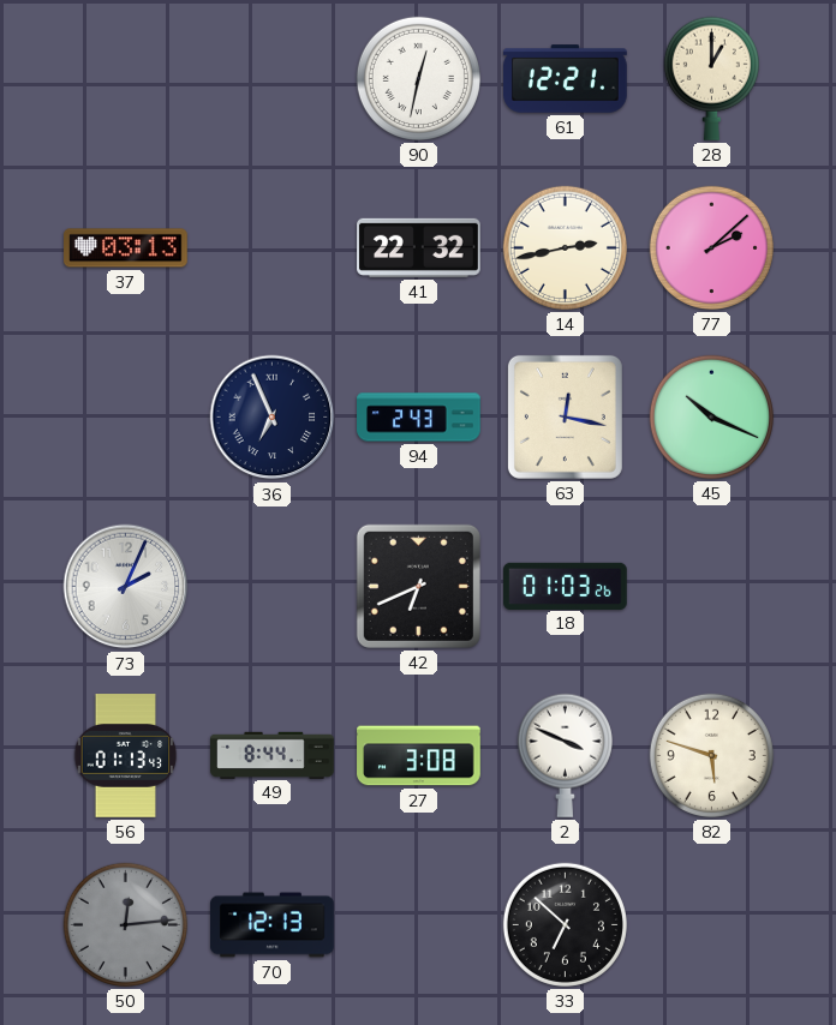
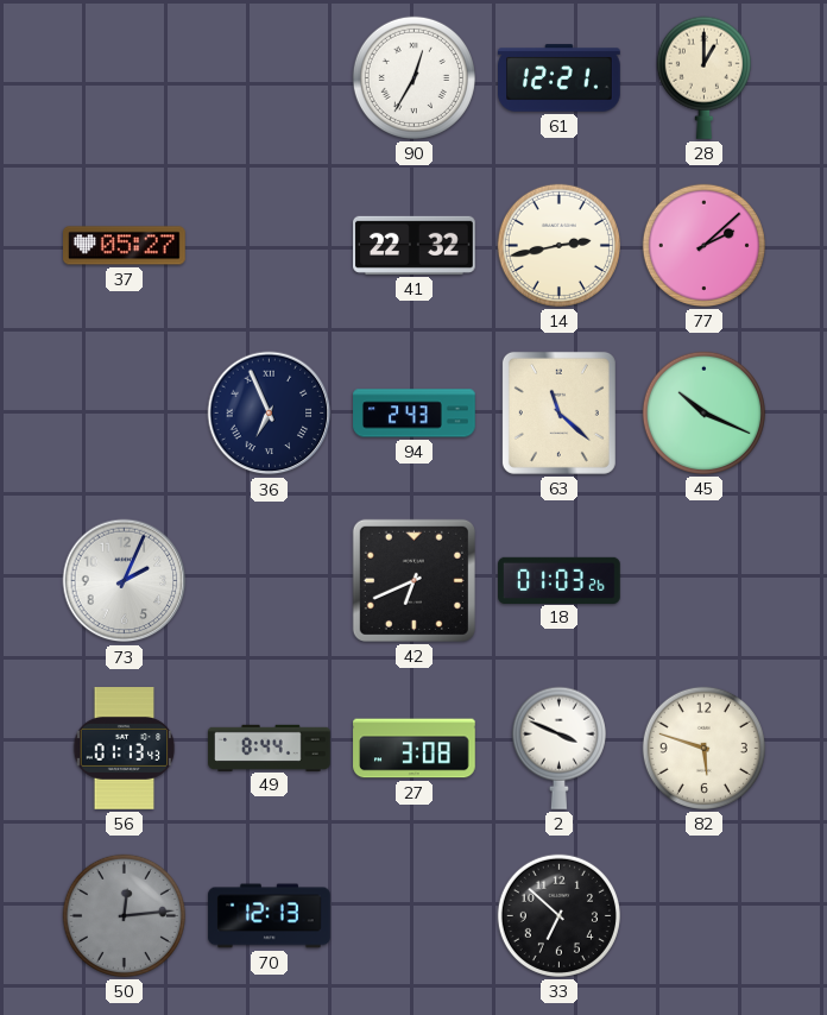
90: 12:32 -> 12:35 (414, 77)
37: 03:13 -> 05:27 (125, 246)
63: 12:17 -> 11:22 (558, 412)
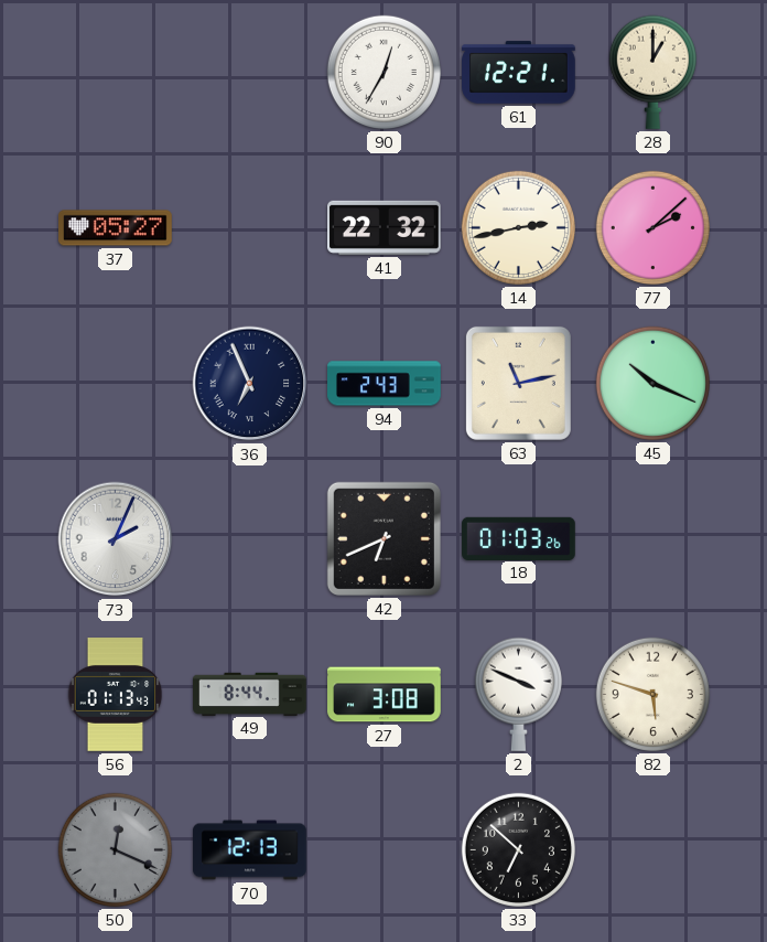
63: 11:22 -> 11:13 (518, 383)
50: 12:14 -> 12:19 (115, 849)
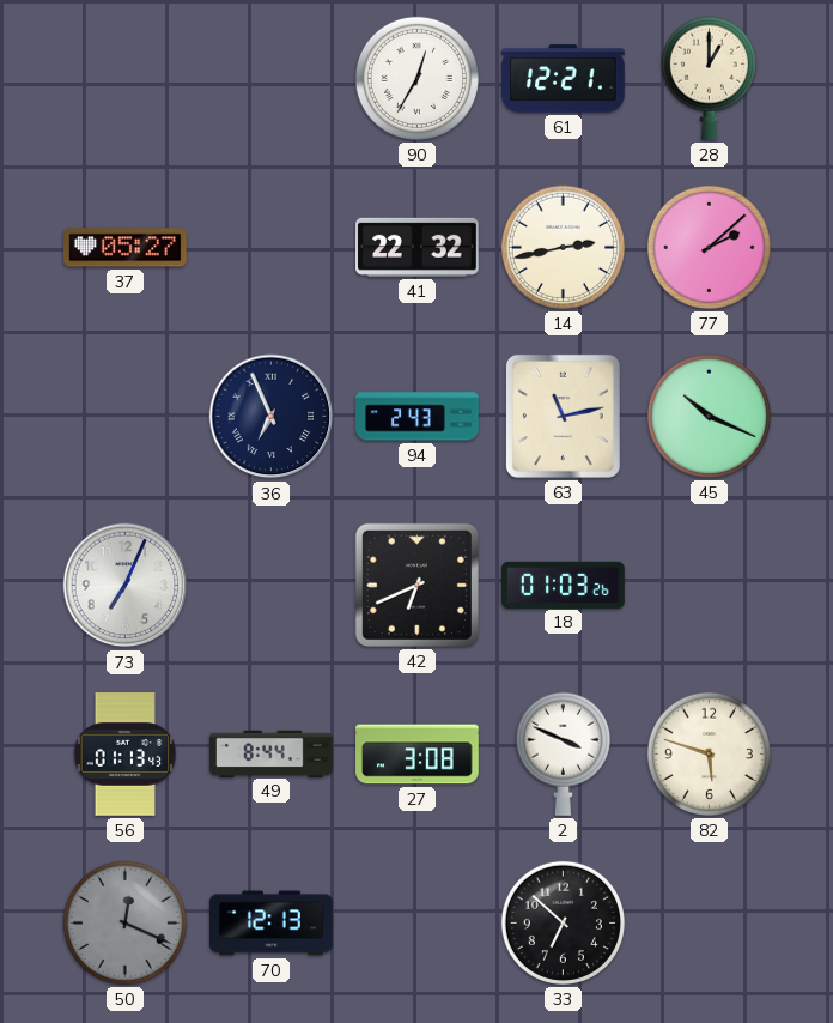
73: 2:04 -> 7:04 (126, 586)
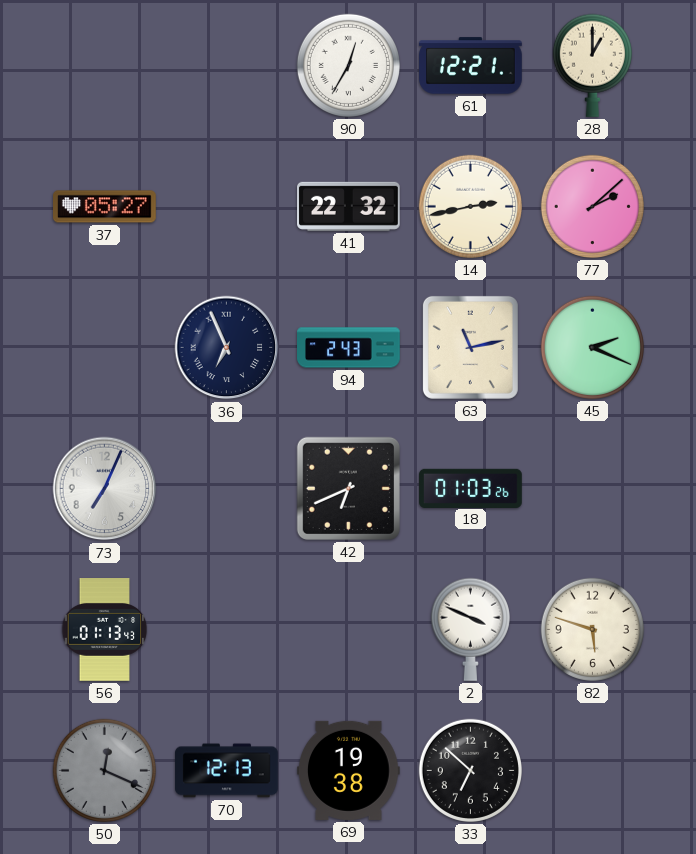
45: 10:19 -> 2:19 (592, 347)
49: 8:44 -> none (272, 753)
27: 3:08 -> none (418, 755)
69: none -> 19:38 (349, 770)
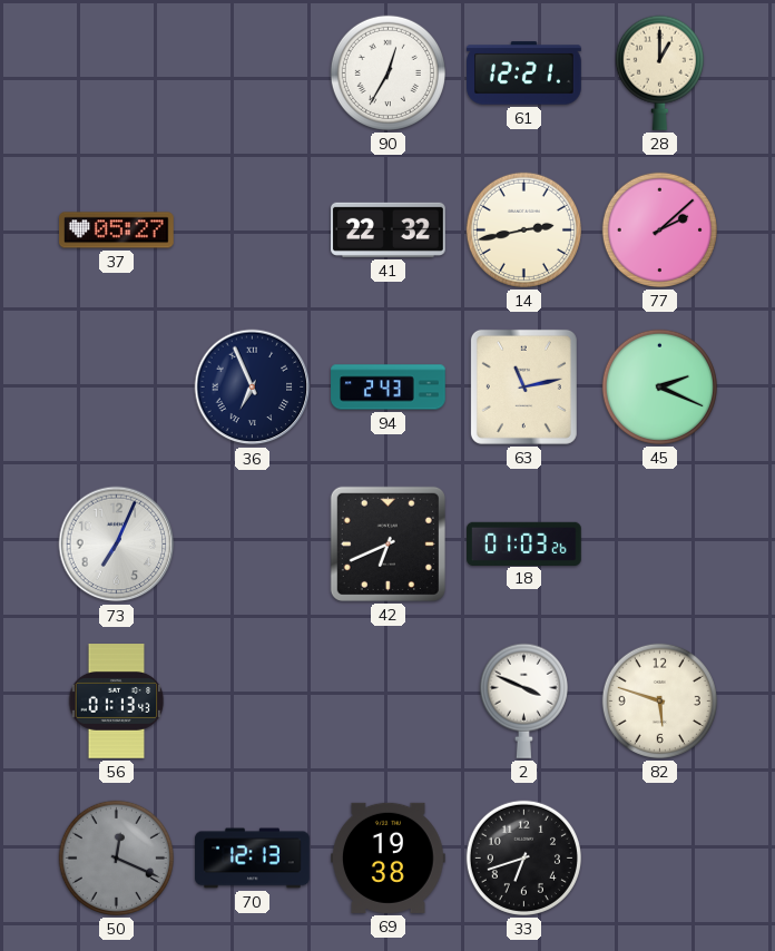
33: 6:52 -> 6:42 (523, 857)
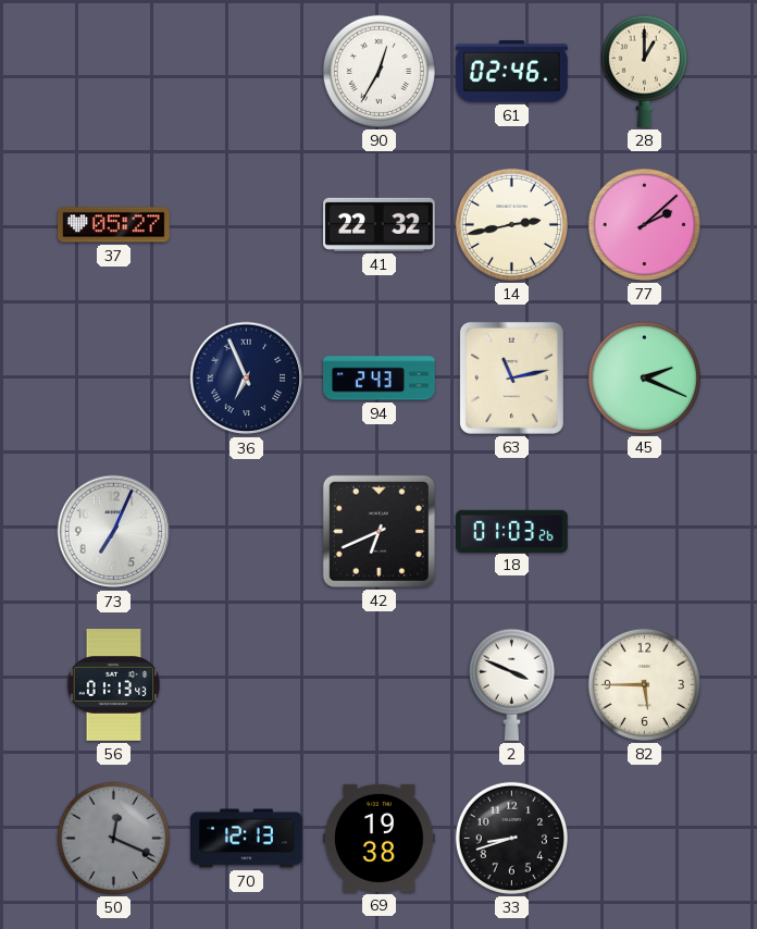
61: 12:21 -> 02:46 (512, 72)
82: 5:48 -> 5:45 (644, 684)
33: 6:42 -> 8:42 (511, 838)
